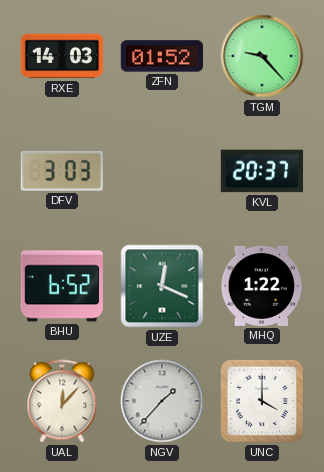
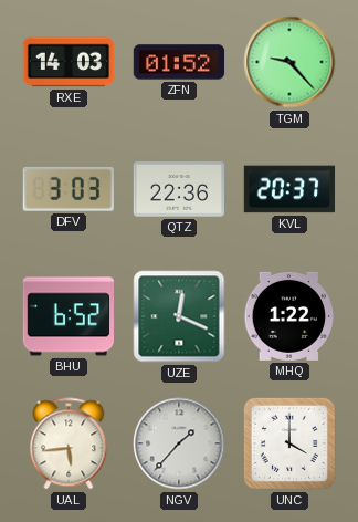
QTZ: none -> 22:36 (179, 189)
UAL: 12:07 -> 5:44 (69, 443)
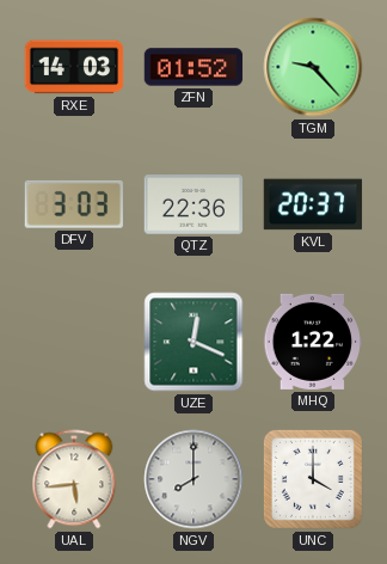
BHU: 6:52 -> none (69, 316)
NGV: 1:37 -> 8:00 (193, 479)
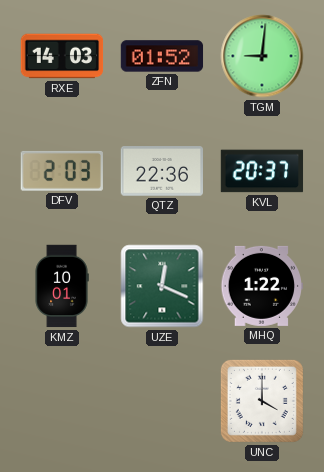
TGM: 9:23 -> 9:01 (262, 56)
DFV: 3:03 -> 2:03 (62, 171)
KMZ: none -> 10:01 (62, 286)
UAL: 5:44 -> none (74, 479)
NGV: 8:00 -> none (193, 479)
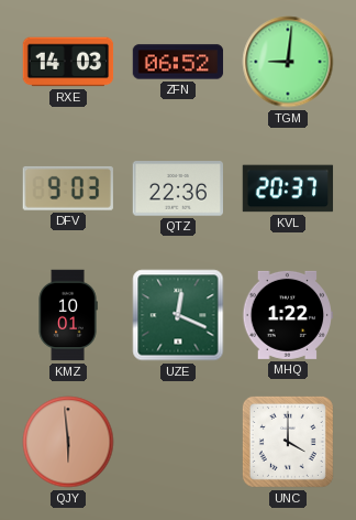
ZFN: 01:52 -> 06:52 (178, 62)
DFV: 2:03 -> 9:03 (68, 188)
QJY: none -> 5:59 (68, 442)
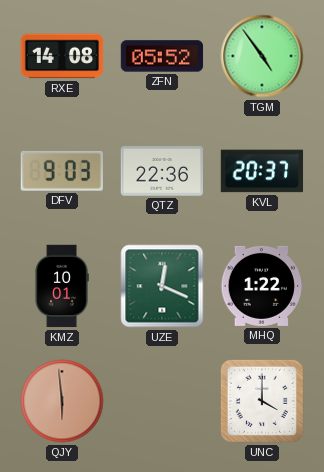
RXE: 14:03 -> 14:08 (62, 56)
ZFN: 06:52 -> 05:52 (162, 56)
TGM: 9:01 -> 4:54 (262, 56)
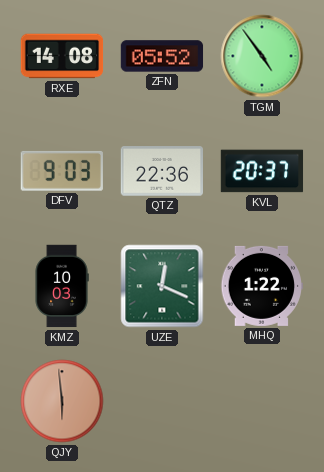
KMZ: 10:01 -> 10:03 (62, 286)
UNC: 4:00 -> none (262, 401)
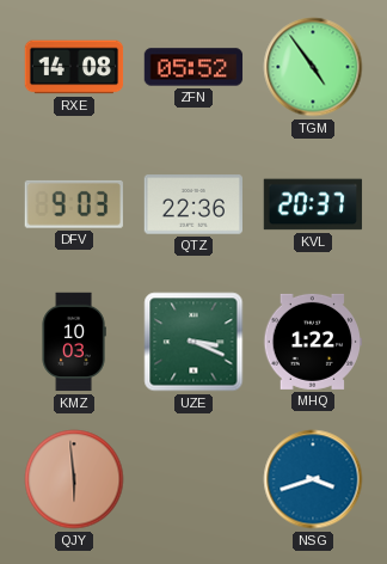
UZE: 12:19 -> 3:19 (193, 342)
NSG: none -> 3:42 (313, 479)
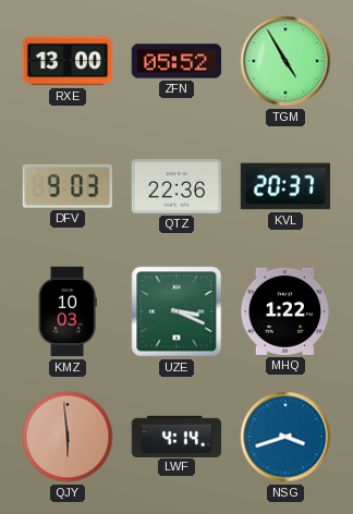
RXE: 14:08 -> 13:00 (68, 61)
TGM: 4:54 -> 4:55 (285, 61)
LWF: none -> 4:14 (176, 436)
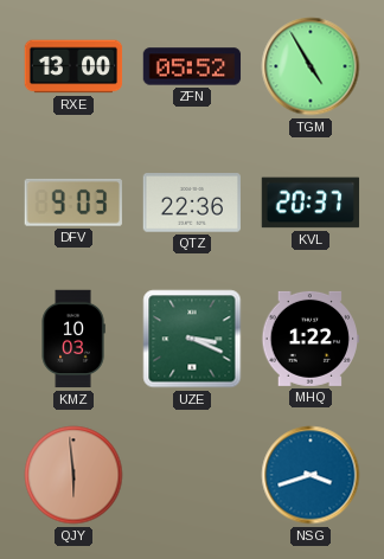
LWF: 4:14 -> none (176, 436)
